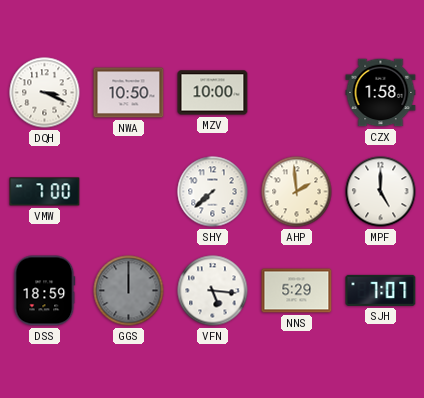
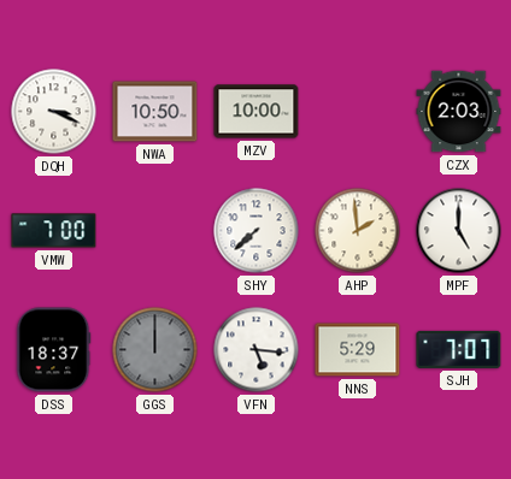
CZX: 1:58 -> 2:03 (459, 112)
DSS: 18:59 -> 18:37 (53, 350)
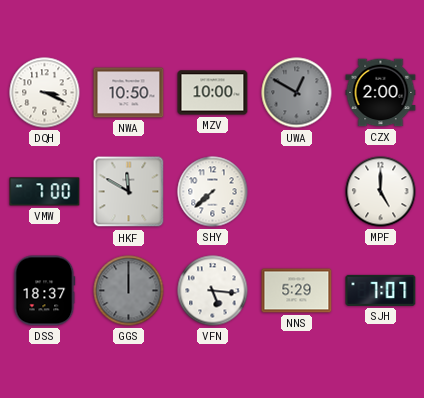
UWA: none -> 12:50 (297, 93)
CZX: 2:03 -> 2:00 (381, 93)
HKF: none -> 11:50 (129, 192)
AHP: 1:59 -> none (358, 231)
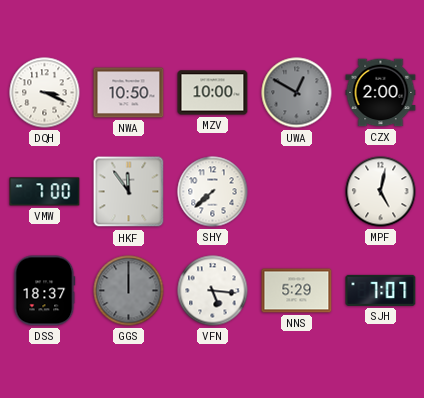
HKF: 11:50 -> 11:54 (129, 192)
MPF: 5:00 -> 5:02 (381, 192)
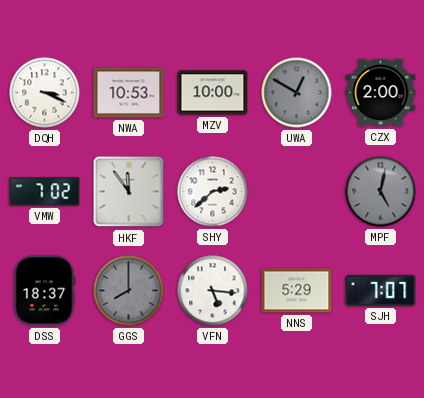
NWA: 10:50 -> 10:53 (129, 93)
VMW: 7:00 -> 7:02 (45, 192)
SHY: 7:38 -> 2:38 (213, 192)
MPF dial: white -> grey (381, 192)
GGS: 12:00 -> 8:00 (129, 291)
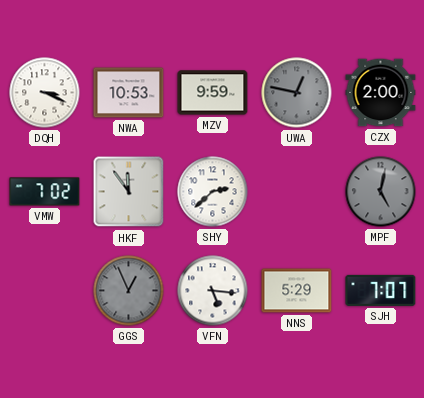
MZV: 10:00 -> 9:59 (213, 93)
UWA: 12:50 -> 12:47 (297, 93)
DSS: 18:37 -> none (44, 291)
GGS: 8:00 -> 12:56 (129, 291)
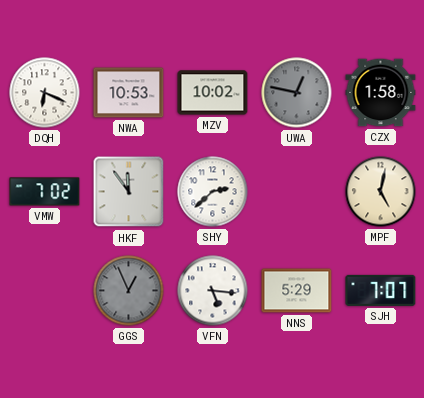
DQH: 3:19 -> 6:19 (45, 93)
MZV: 9:59 -> 10:02 (213, 93)
CZX: 2:00 -> 1:58 (381, 93)
MPF dial: grey -> cream (381, 192)
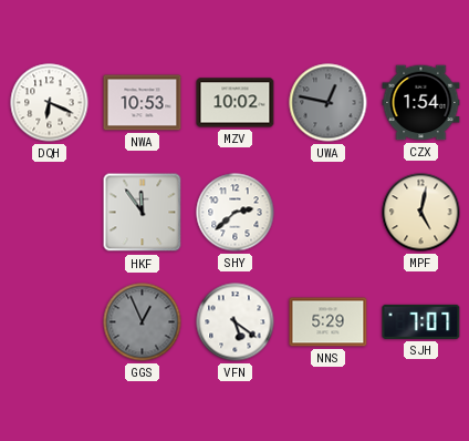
CZX: 1:58 -> 1:54 (421, 103)
VMW: 7:02 -> none (45, 192)
VFN: 5:16 -> 5:21 (236, 322)
